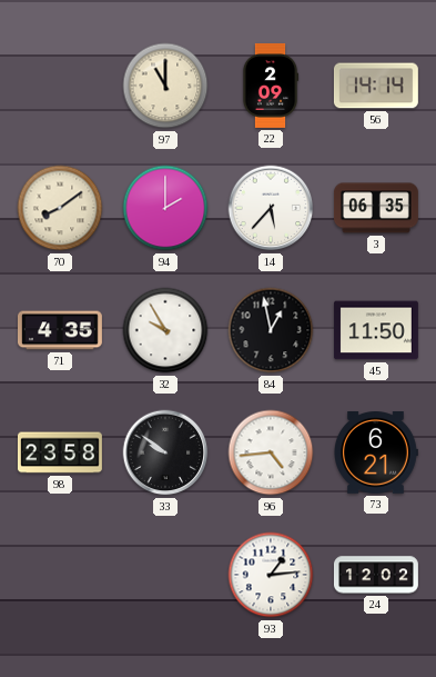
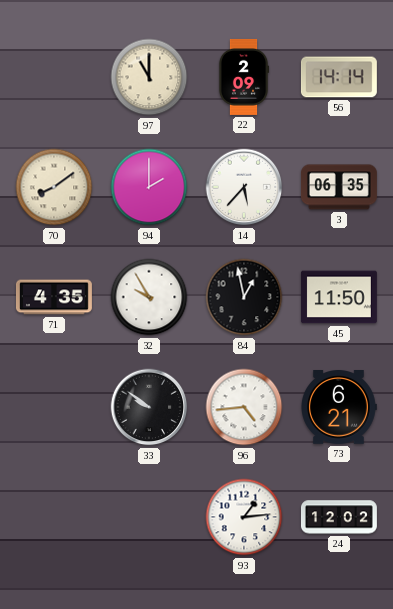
98: 23:58 -> none (60, 452)
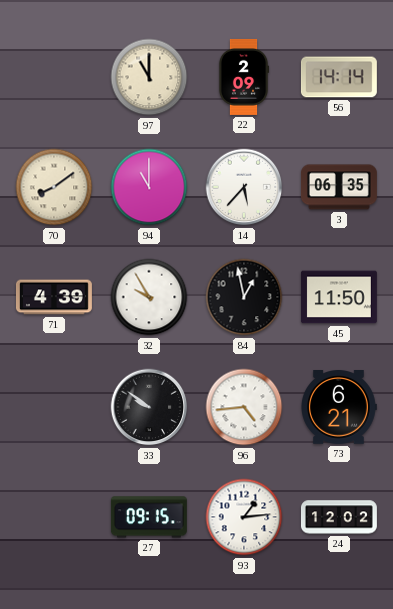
94: 2:00 -> 11:00 (149, 187)
71: 4:35 -> 4:39 (54, 297)
27: none -> 09:15 (149, 517)
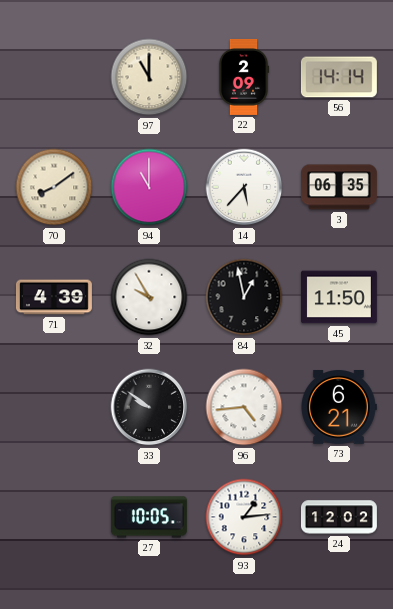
27: 09:15 -> 10:05 (149, 517)
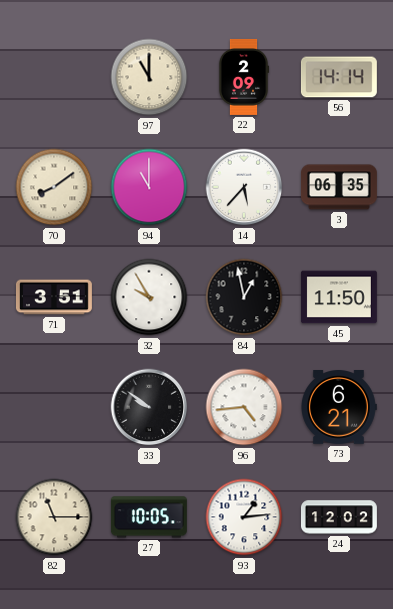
71: 4:39 -> 3:51 (54, 297)
82: none -> 11:15 (54, 517)
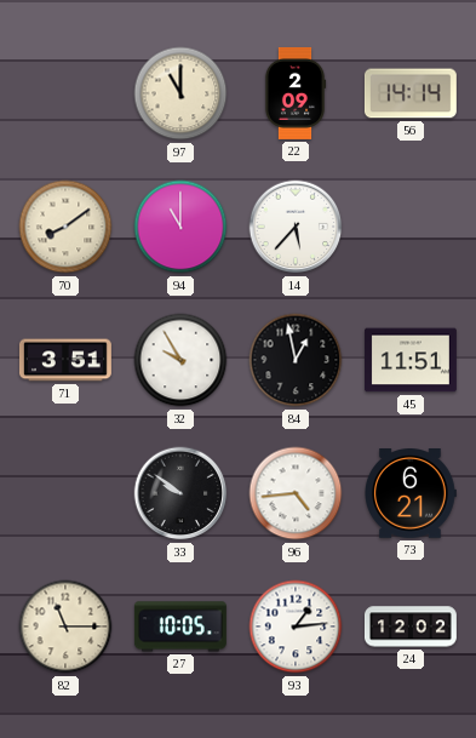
3: 06:35 -> none (339, 187)
45: 11:50 -> 11:51 (411, 360)
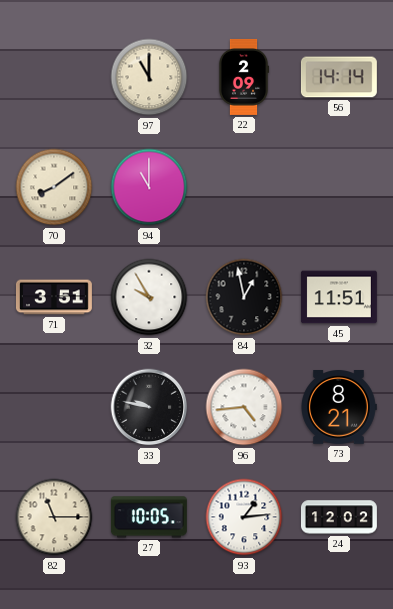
14: 5:37 -> none (296, 227)
33: 9:51 -> 9:47 (149, 407)
73: 6:21 -> 8:21 (339, 408)
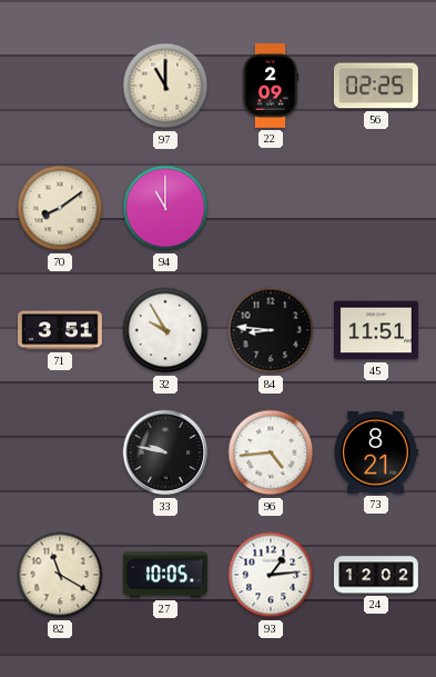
56: 14:14 -> 02:25 (376, 86)
84: 12:58 -> 8:46 (271, 330)
82: 11:15 -> 11:20 (60, 575)
